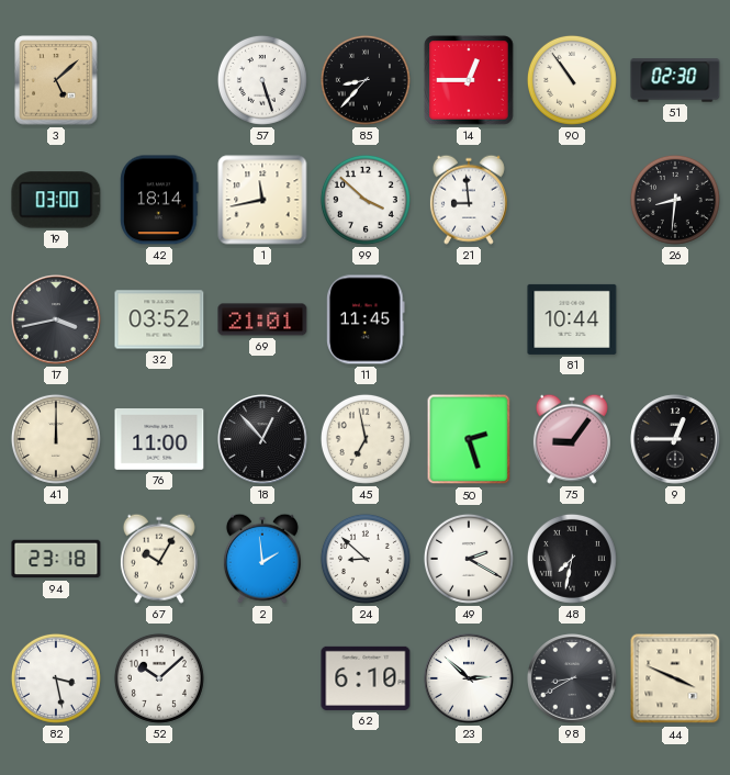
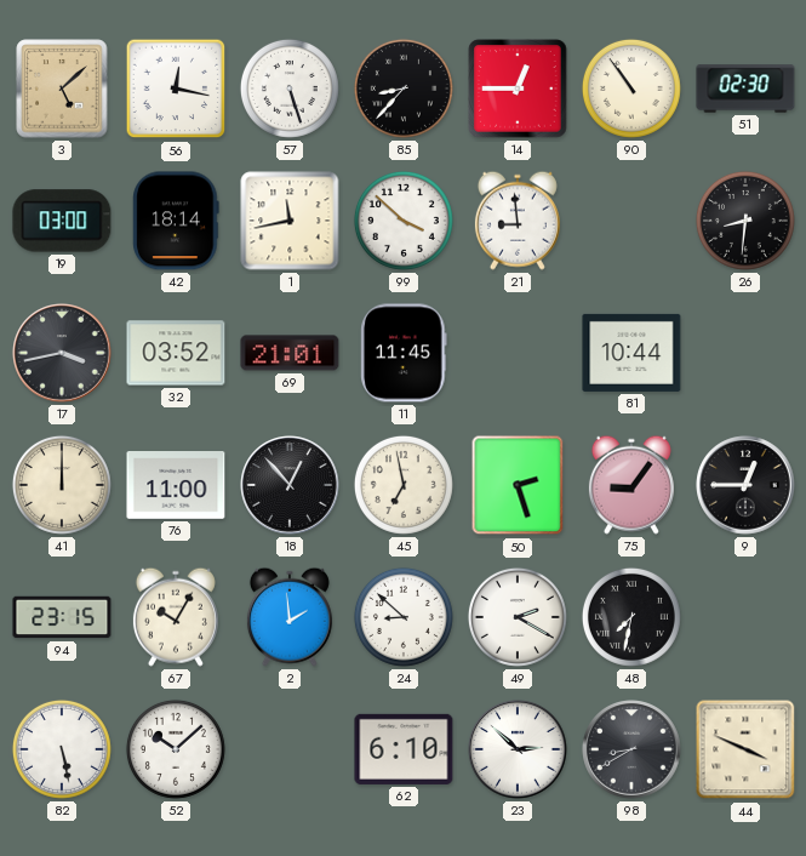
56: none -> 12:17 (176, 89)
94: 23:18 -> 23:15 (62, 617)
82: 3:28 -> 5:28 (62, 749)
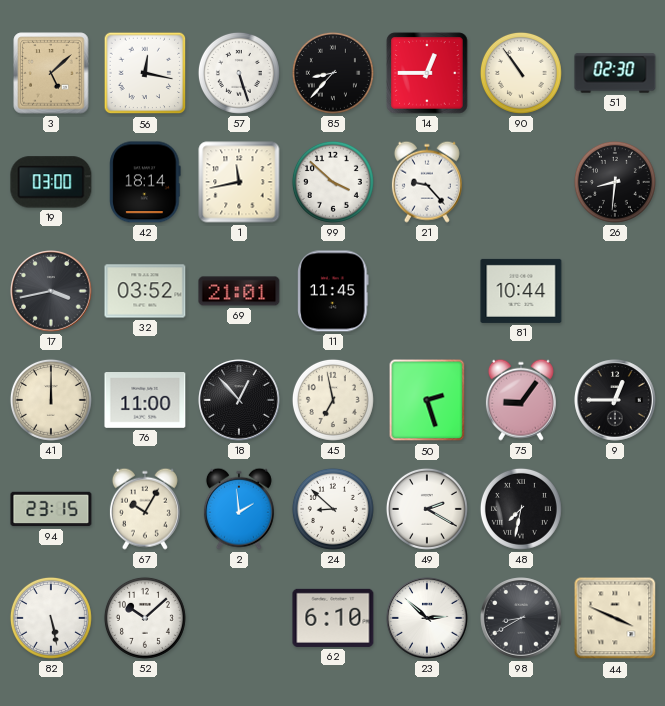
21: 8:59 -> 9:23 (427, 182)
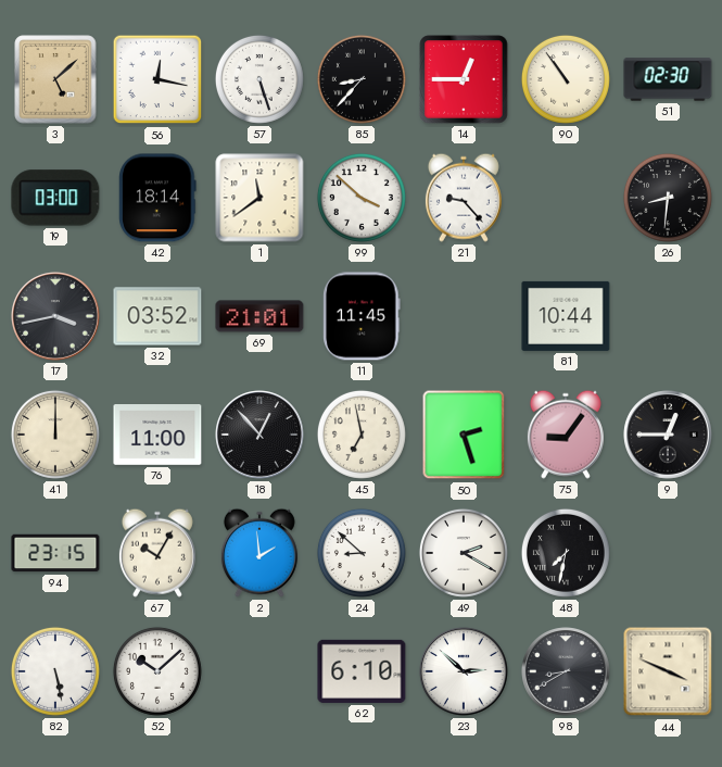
1: 11:43 -> 11:39 (259, 198)
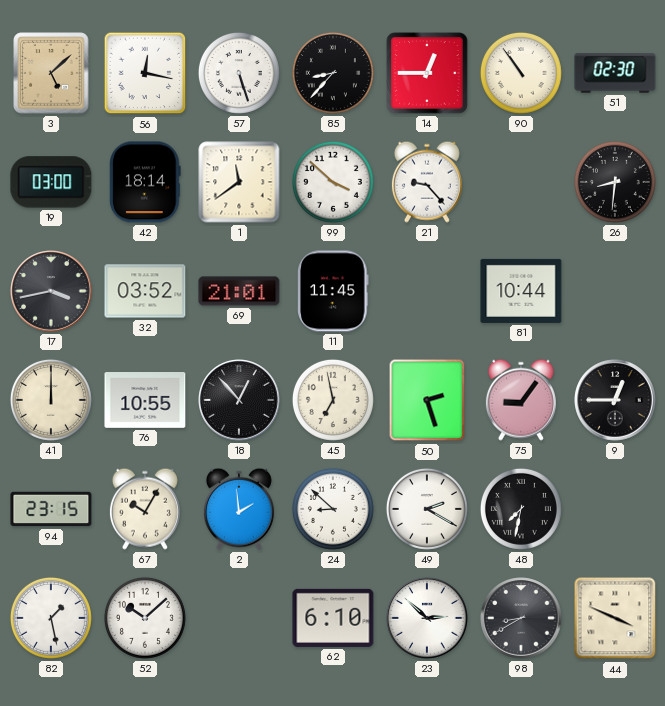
76: 11:00 -> 10:55 (145, 401)
82: 5:28 -> 1:28 (51, 618)
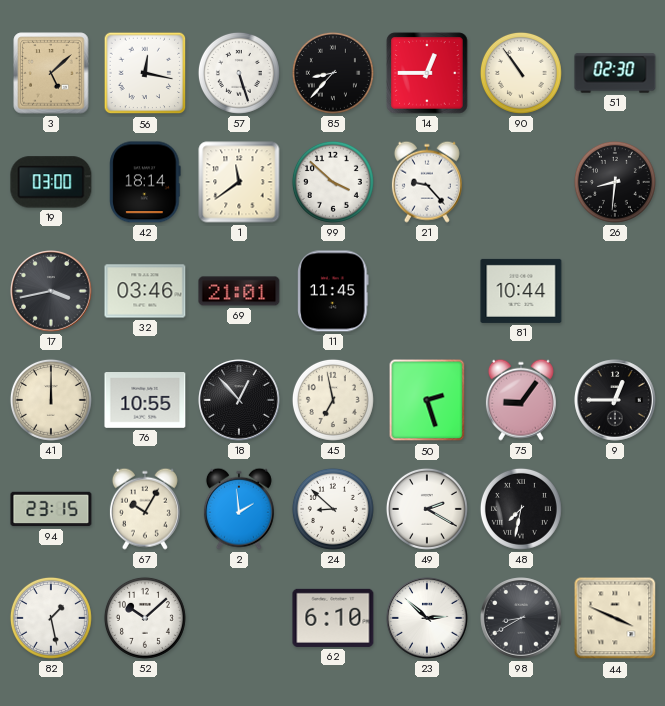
32: 03:52 -> 03:46 (145, 291)
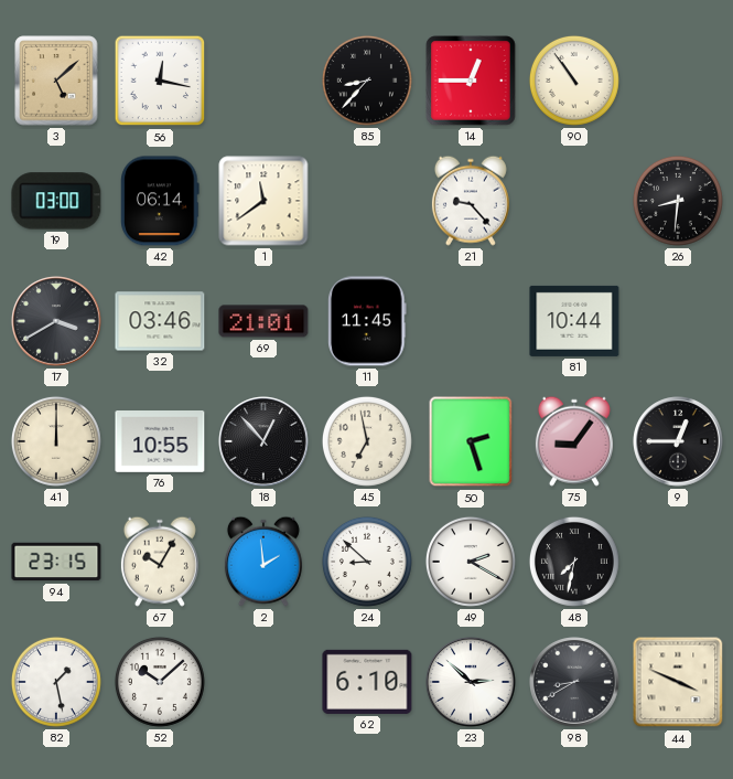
57: 5:27 -> none (239, 73)
51: 02:30 -> none (615, 73)
42: 18:14 -> 06:14 (160, 201)
99: 3:52 -> none (333, 182)
17: 3:43 -> 3:40 (56, 321)
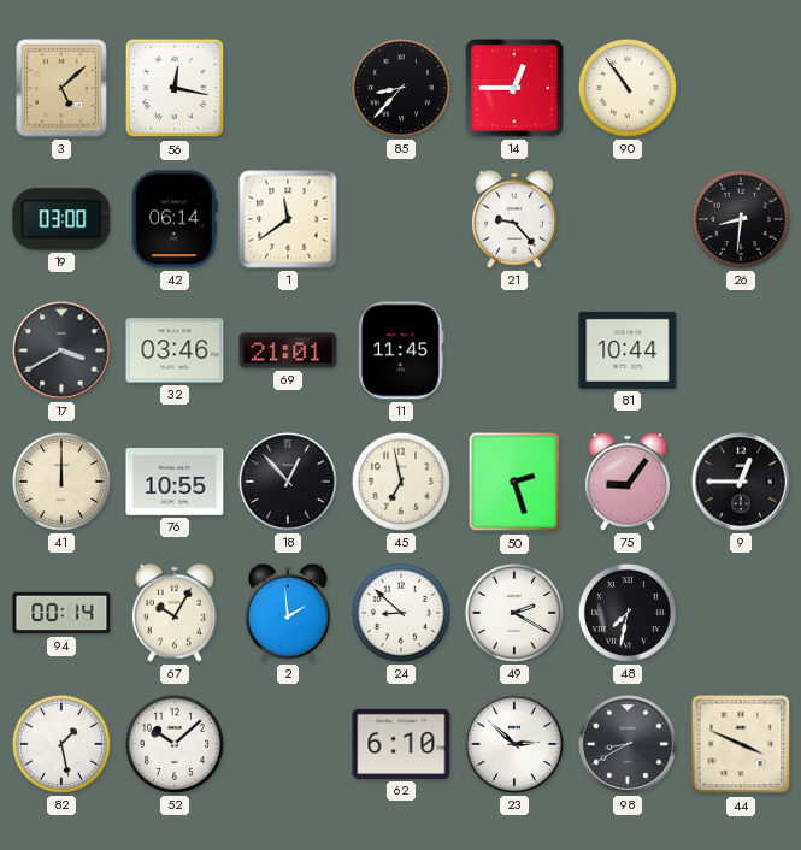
94: 23:15 -> 00:14 (61, 613)
